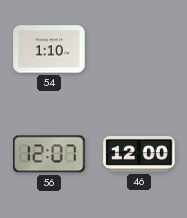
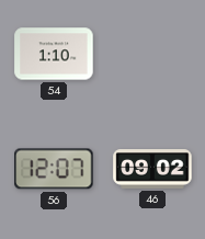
46: 12:00 -> 09:02 (152, 169)
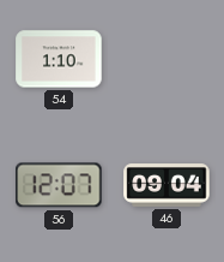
46: 09:02 -> 09:04 (167, 185)
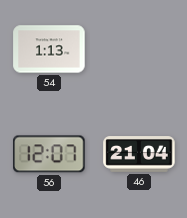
54: 1:10 -> 1:13 (49, 49)
46: 09:04 -> 21:04 (139, 154)
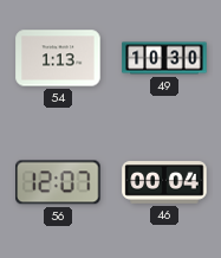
49: none -> 10:30 (164, 58)
46: 21:04 -> 00:04 (164, 182)
